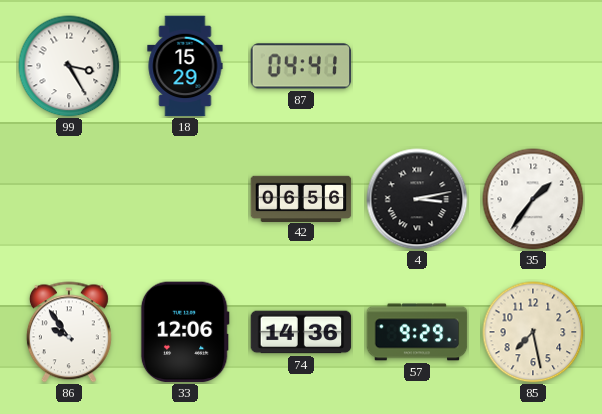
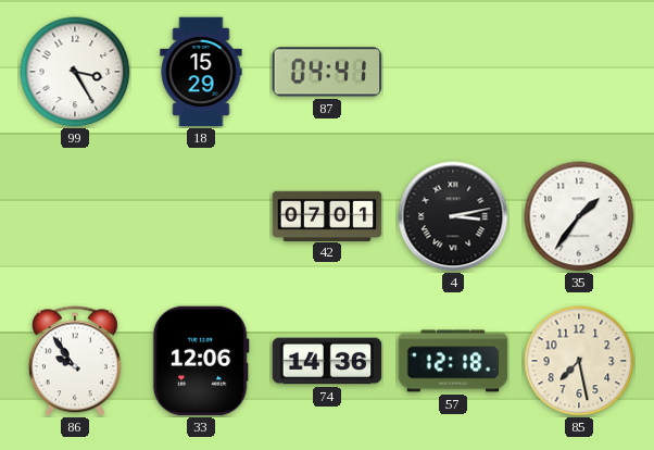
42: 06:56 -> 07:01 (327, 215)
57: 9:29 -> 12:18 (453, 361)
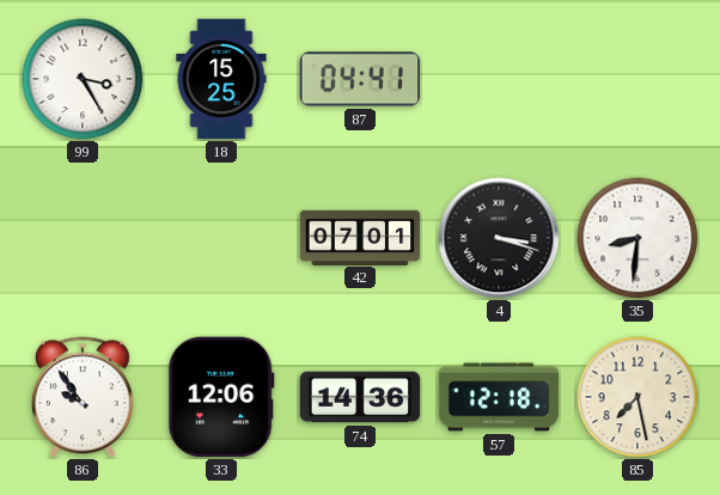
18: 15:29 -> 15:25 (221, 79)
4: 3:13 -> 3:18 (499, 238)
35: 1:36 -> 8:31 (637, 238)
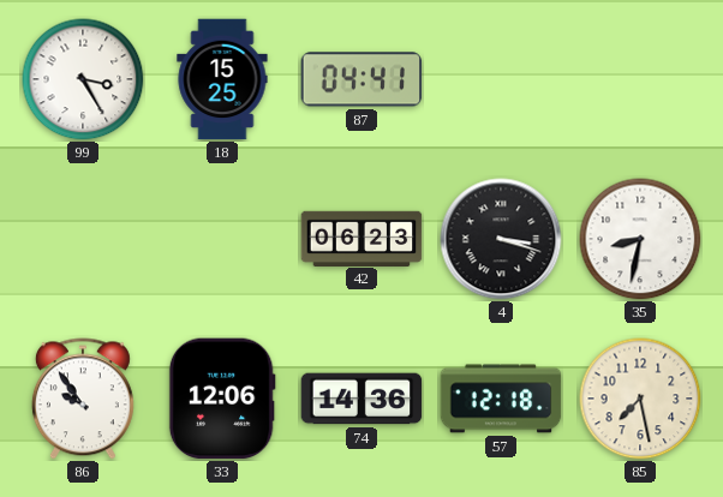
42: 07:01 -> 06:23 (361, 238)
35: 8:31 -> 8:32 (640, 239)
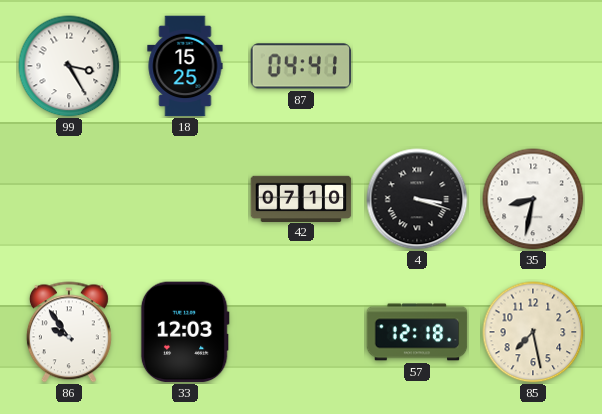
42: 06:23 -> 07:10 (301, 198)
33: 12:06 -> 12:03 (185, 332)
74: 14:36 -> none (361, 399)
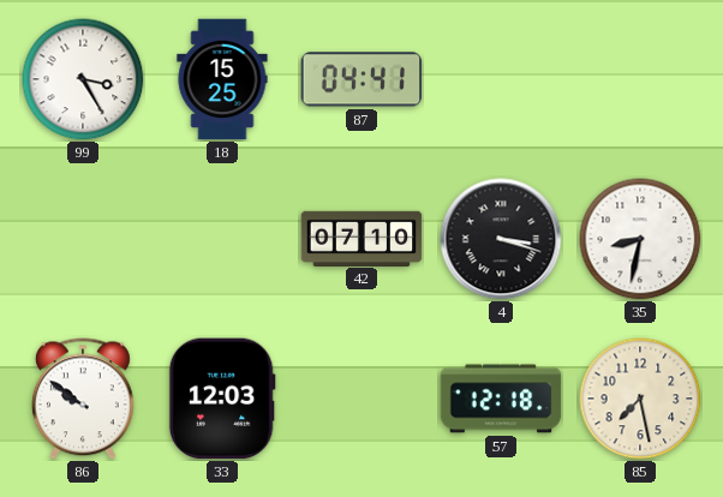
86: 9:54 -> 9:51 (83, 399)
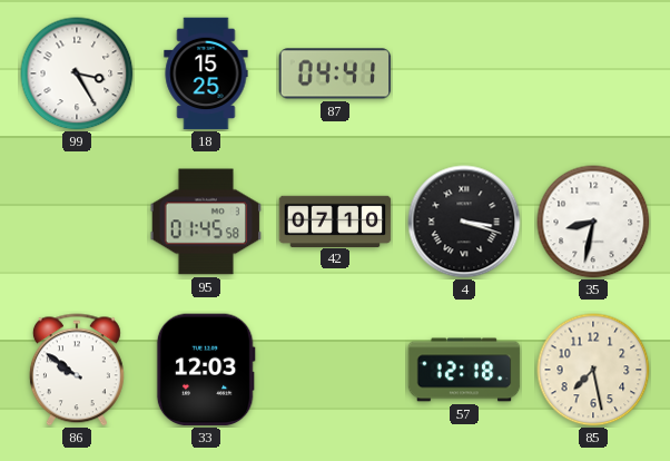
95: none -> 01:45 (206, 222)
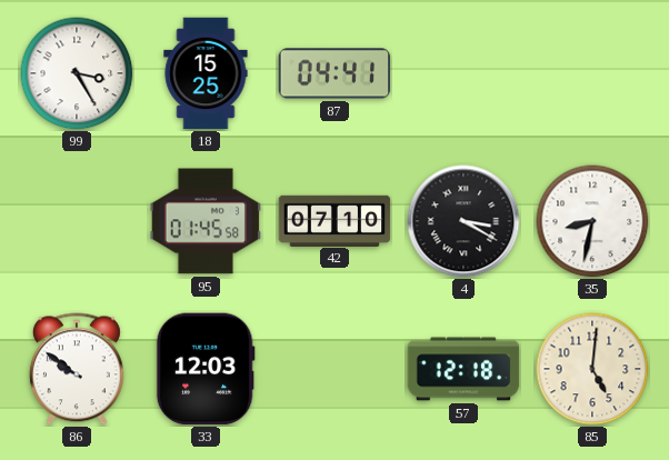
4: 3:18 -> 3:20 (463, 221)
85: 7:28 -> 5:01 (592, 369)
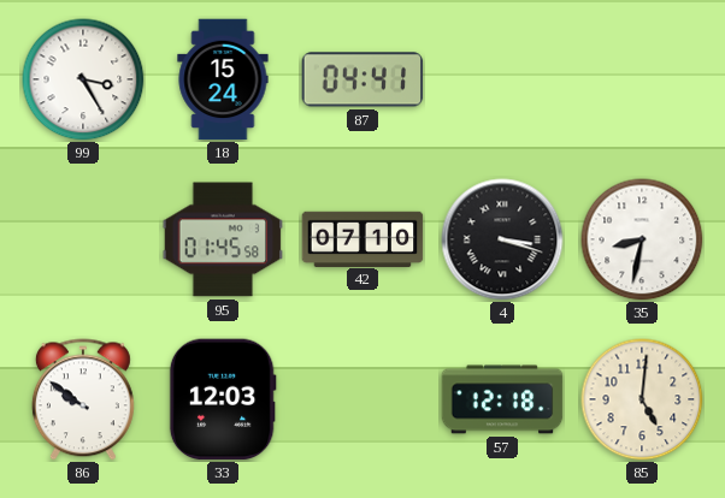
18: 15:25 -> 15:24 (223, 79)
4: 3:20 -> 3:18 (502, 239)
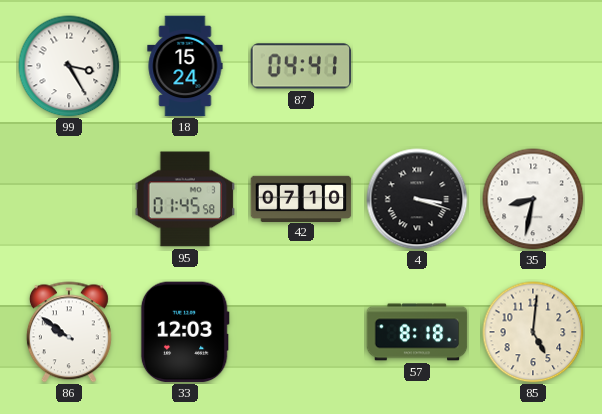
57: 12:18 -> 8:18 (417, 332)
